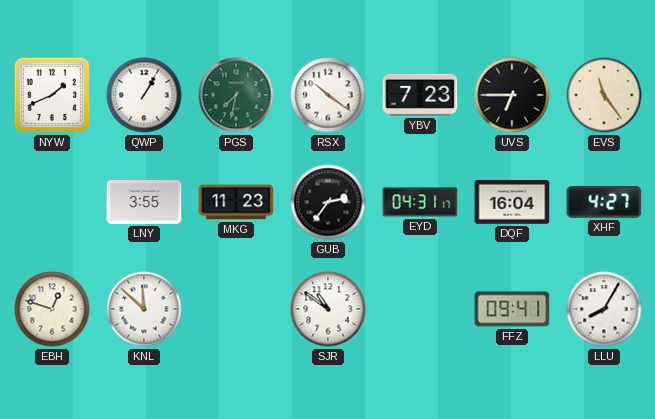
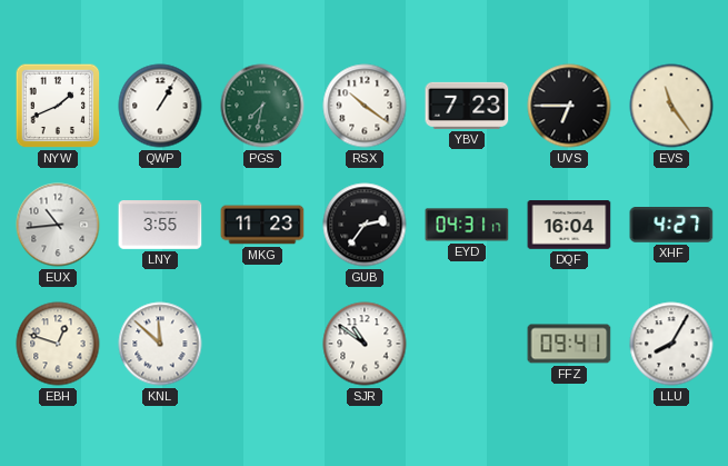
EUX: none -> 10:44 (58, 225)
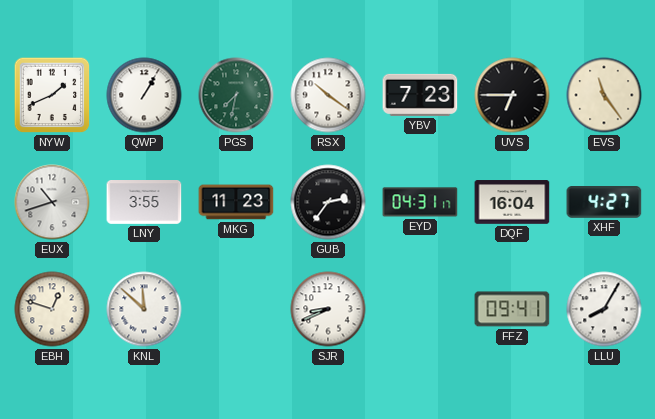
EUX: 10:44 -> 10:42 (52, 202)
SJR: 10:51 -> 8:41 (328, 309)
